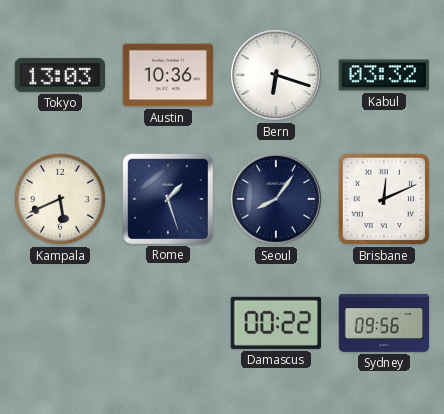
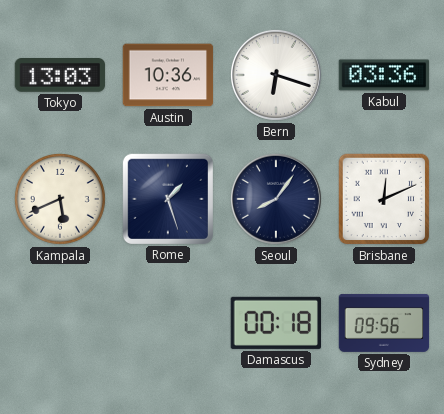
Kabul: 03:32 -> 03:36 (384, 75)
Damascus: 00:22 -> 00:18 (275, 323)
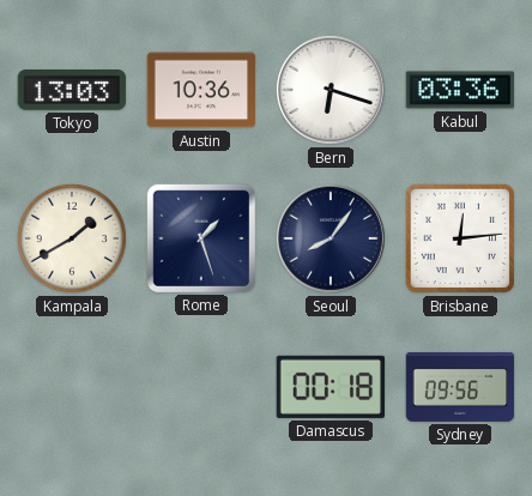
Kampala: 5:41 -> 1:40 (72, 238)
Brisbane: 12:11 -> 12:14 (460, 238)
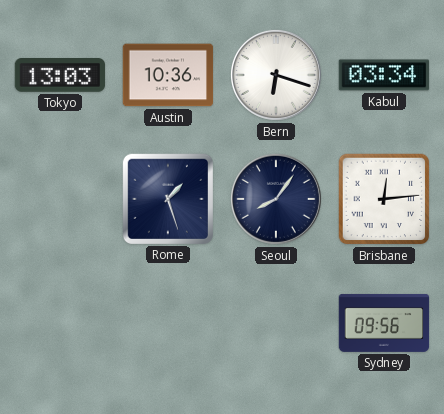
Kabul: 03:36 -> 03:34 (384, 75)
Kampala: 1:40 -> none (72, 238)
Damascus: 00:18 -> none (330, 387)
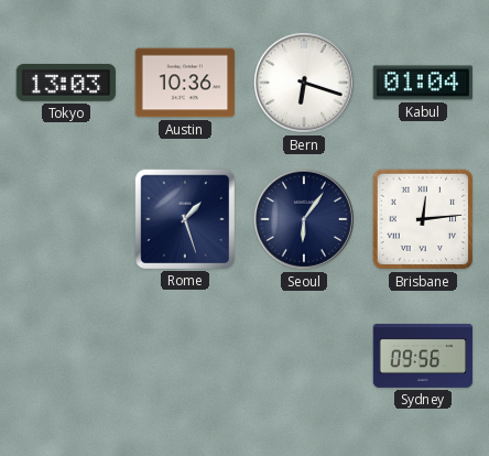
Kabul: 03:34 -> 01:04 (423, 83)
Seoul: 8:06 -> 6:06 (304, 219)
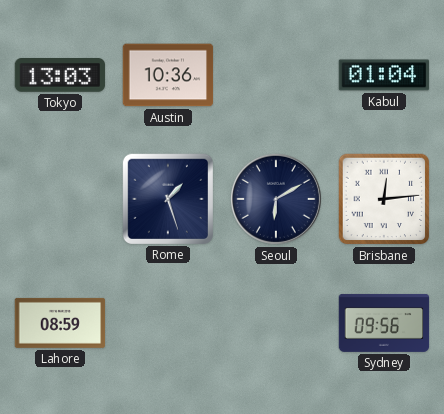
Bern: 6:18 -> none (304, 83)
Seoul: 6:06 -> 6:10 (276, 199)
Lahore: none -> 08:59 (60, 323)
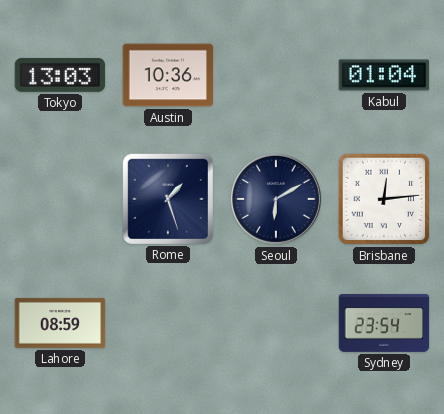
Sydney: 09:56 -> 23:54 (384, 323)
